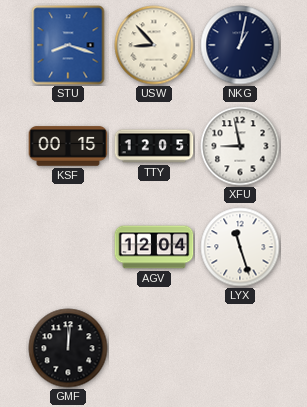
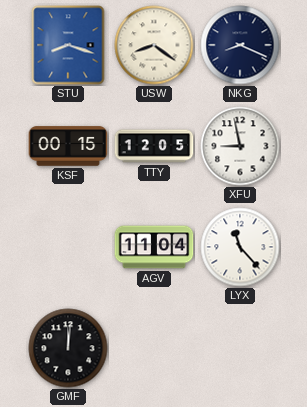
USW: 8:53 -> 8:21 (154, 45)
NKG: 1:02 -> 8:19 (240, 45)
AGV: 12:04 -> 11:04 (154, 247)
LYX: 11:27 -> 11:23 (240, 247)
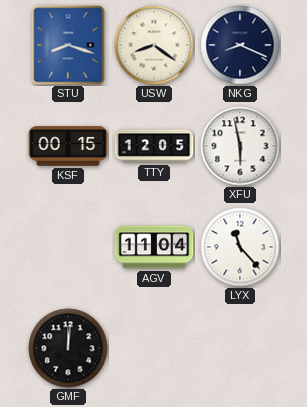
XFU: 8:58 -> 5:58 (240, 146)
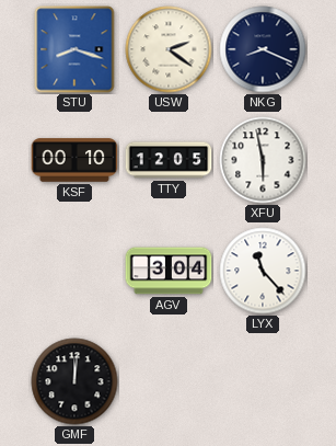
USW: 8:21 -> 2:21 (169, 49)
KSF: 00:15 -> 00:10 (74, 160)
AGV: 11:04 -> 3:04 (169, 271)
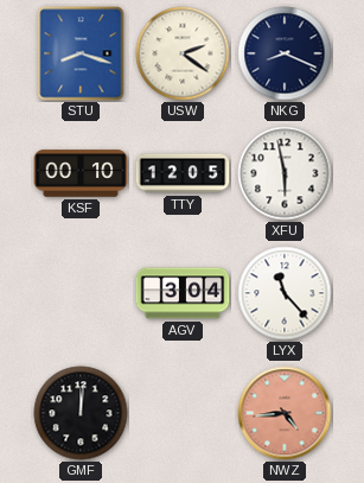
NWZ: none -> 4:44 (285, 413)
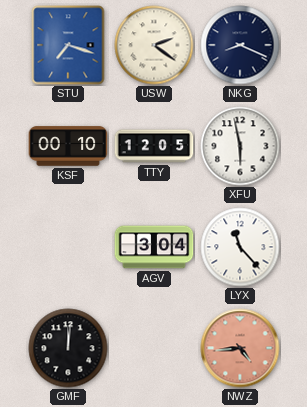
STU: 8:18 -> 7:18 (68, 45)
